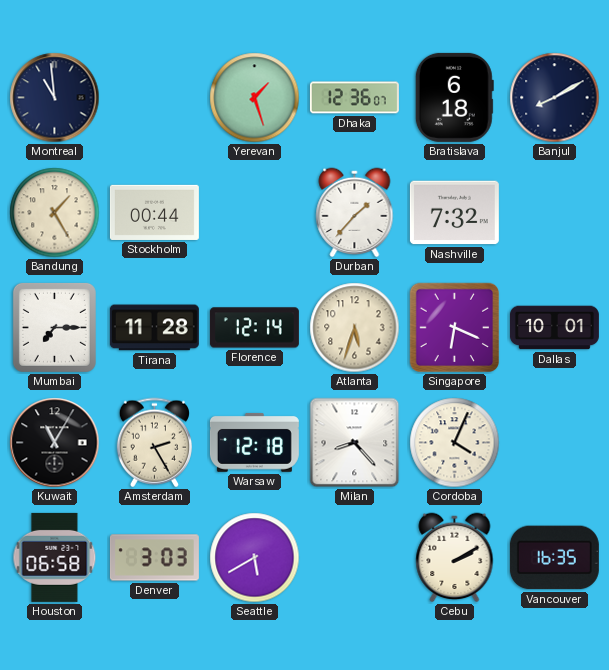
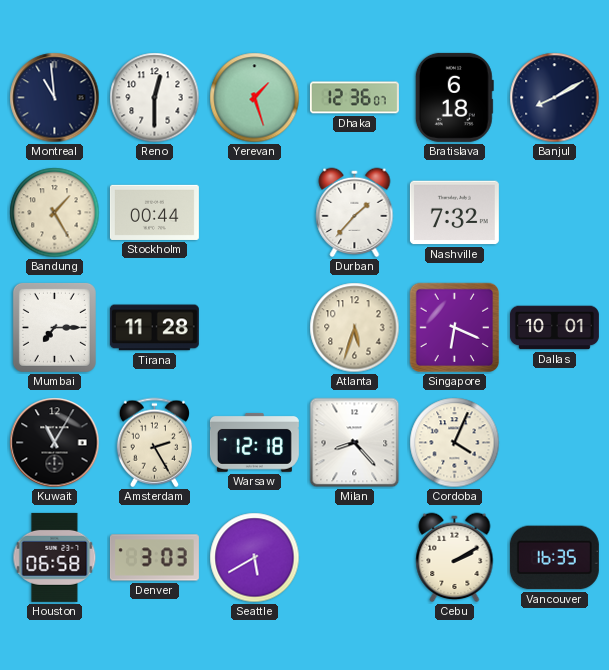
Reno: none -> 12:30 (155, 98)
Florence: 12:14 -> none (254, 328)
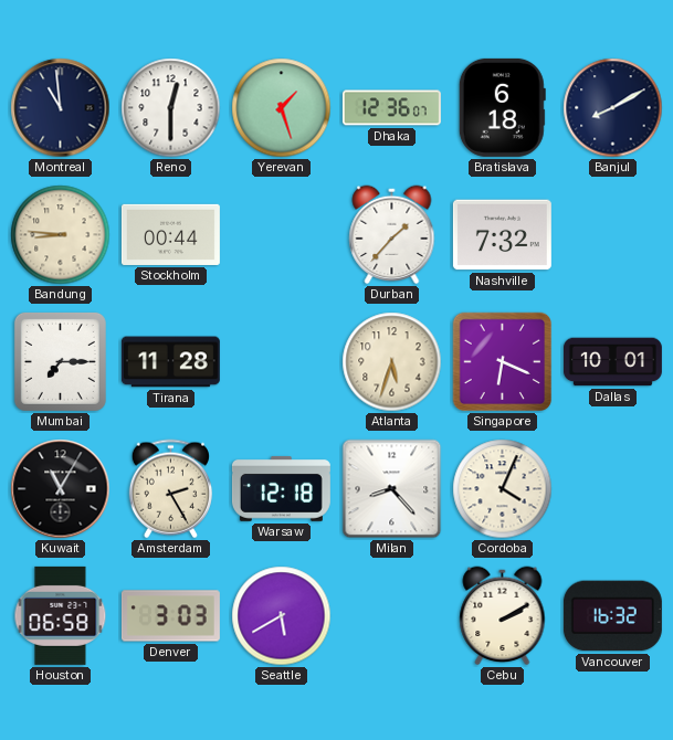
Bandung: 1:25 -> 8:46 (61, 235)
Vancouver: 16:35 -> 16:32 (612, 616)
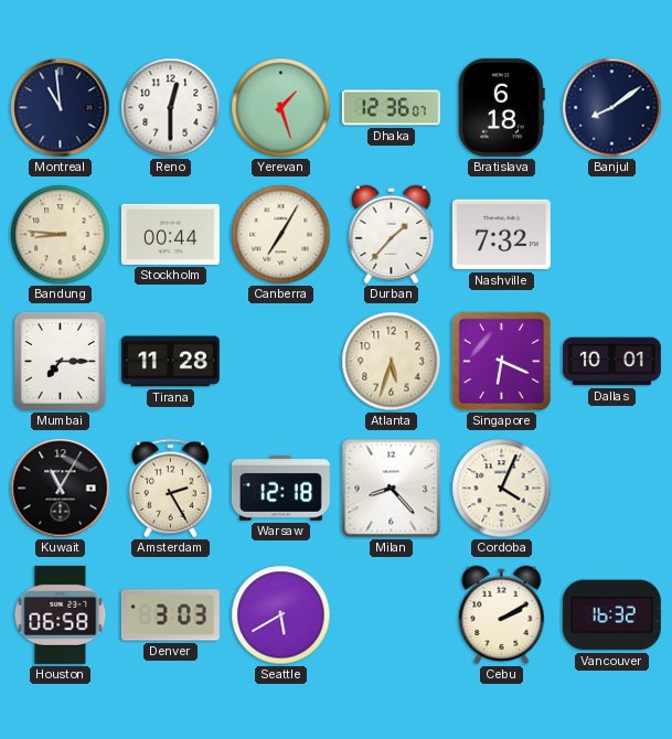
Banjul: 8:10 -> 8:09 (612, 108)
Canberra: none -> 7:05 (281, 235)
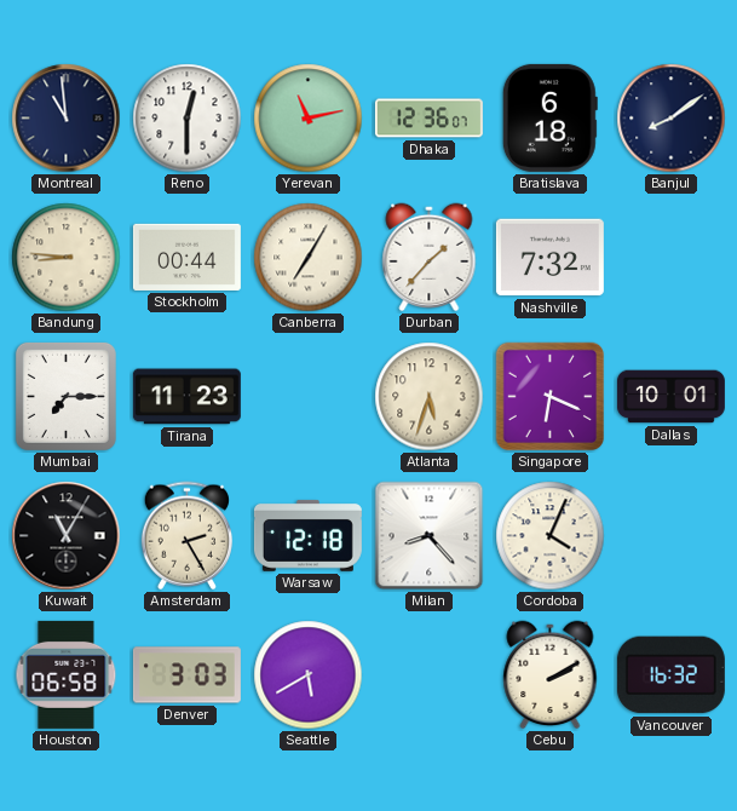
Yerevan: 1:27 -> 11:13 (309, 119)
Tirana: 11:28 -> 11:23 (186, 397)
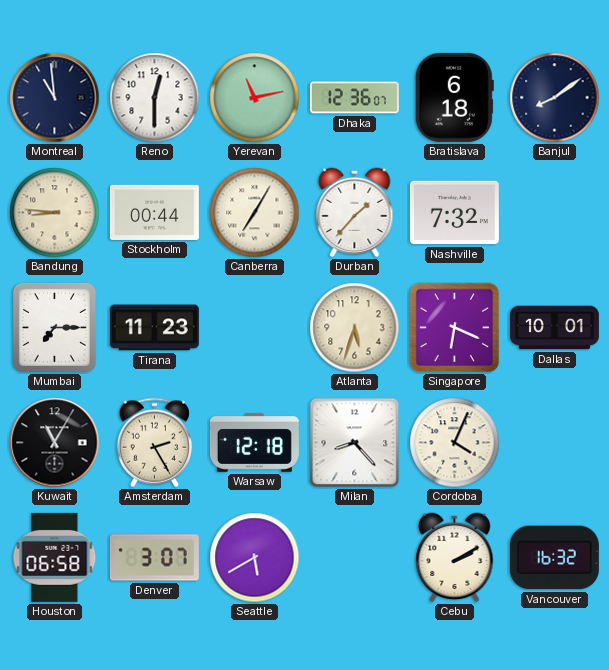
Denver: 3:03 -> 3:07 (154, 558)
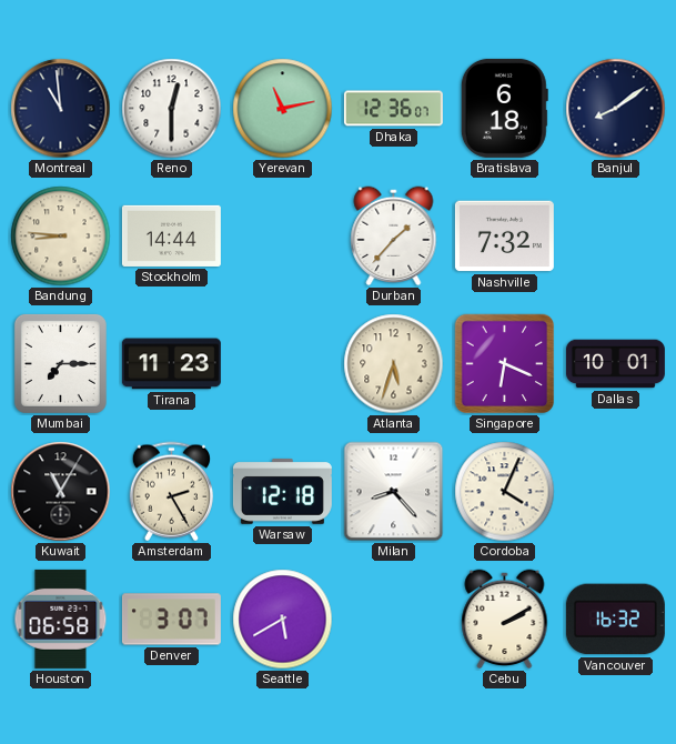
Stockholm: 00:44 -> 14:44 (171, 235)
Canberra: 7:05 -> none (255, 213)
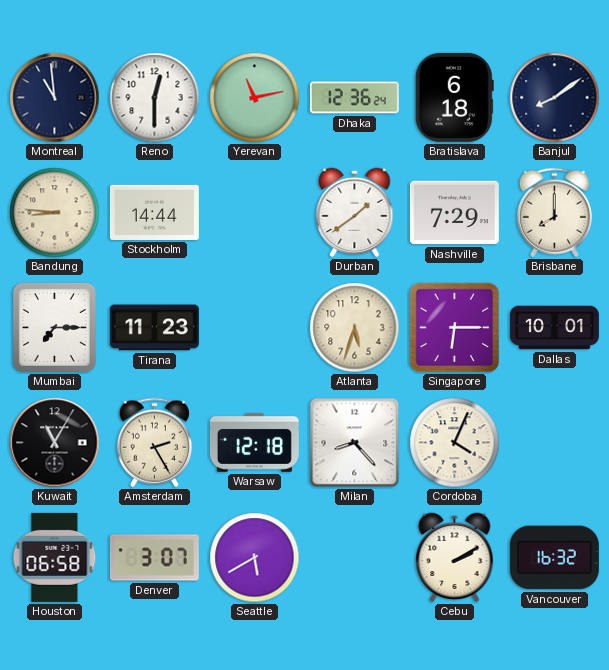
Dhaka: 12:36:07 -> 12:36:24 (354, 98)
Durban: 1:37 -> 1:39 (355, 213)
Nashville: 7:32 -> 7:29 (454, 213)
Brisbane: none -> 8:00 (554, 213)
Singapore: 6:19 -> 6:15 (455, 328)
